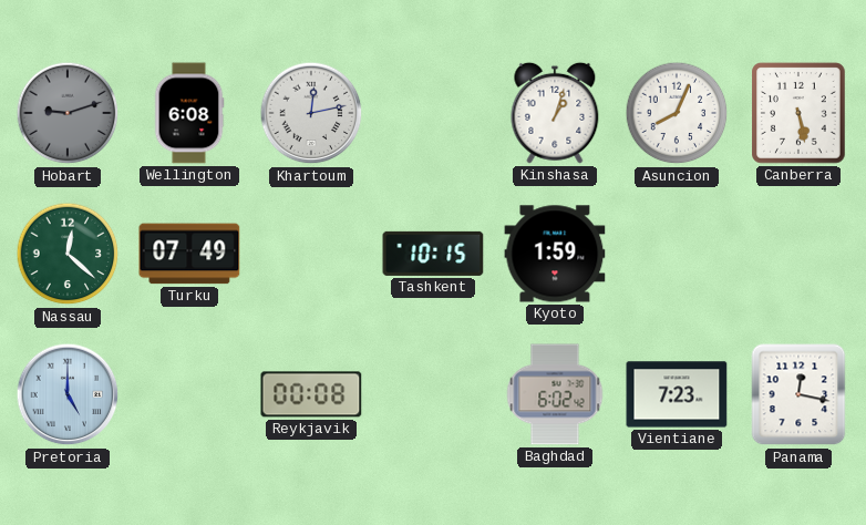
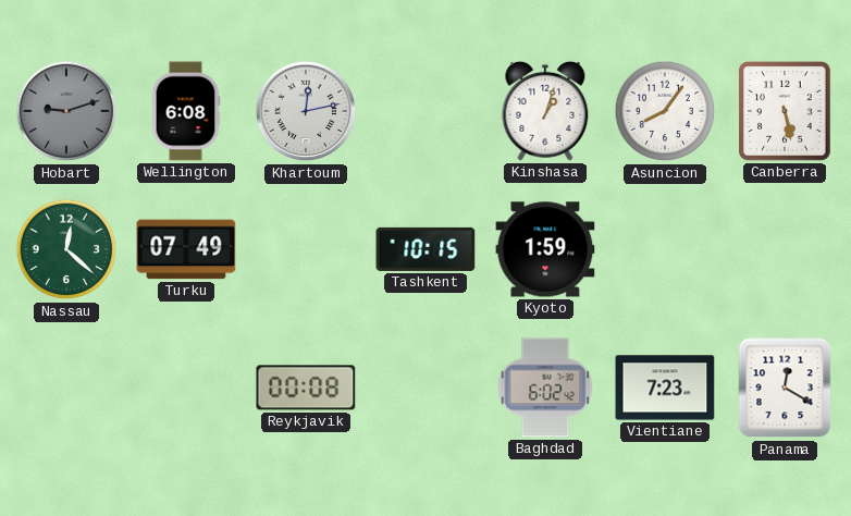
Asuncion: 8:04 -> 8:06 (665, 111)
Pretoria: 5:00 -> none (68, 394)
Panama: 12:17 -> 12:20 (785, 388)
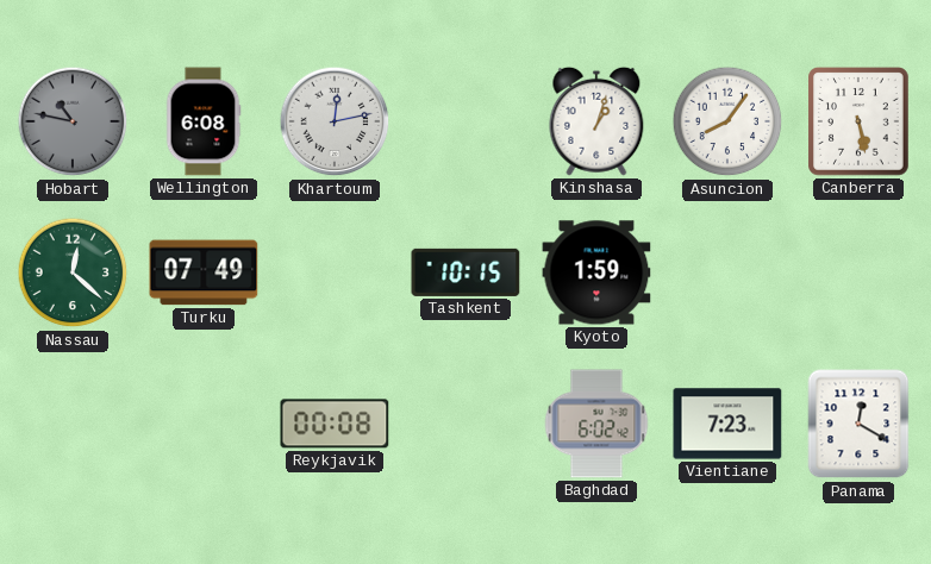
Hobart: 9:12 -> 10:47 (73, 121)
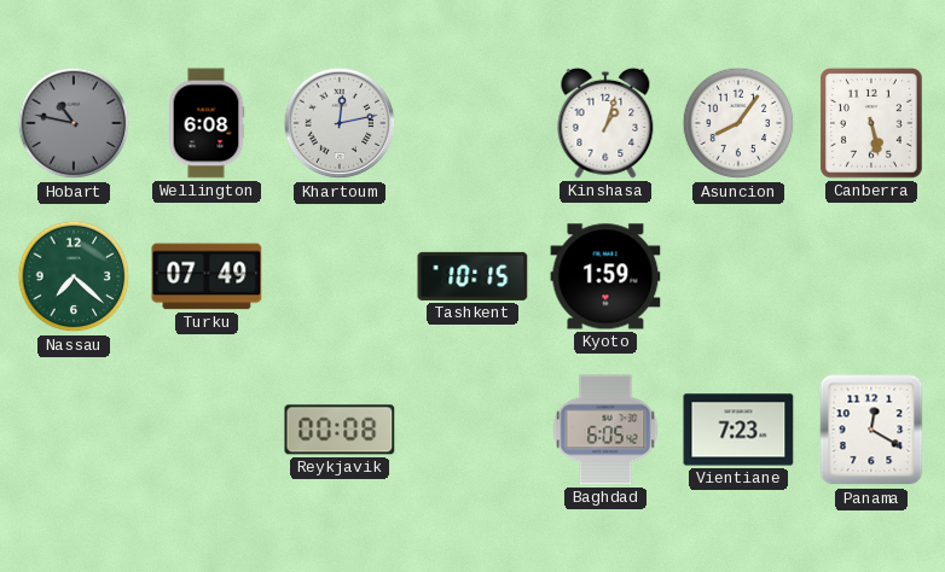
Nassau: 12:22 -> 7:22 (74, 276)
Baghdad: 6:02 -> 6:05 (605, 430)
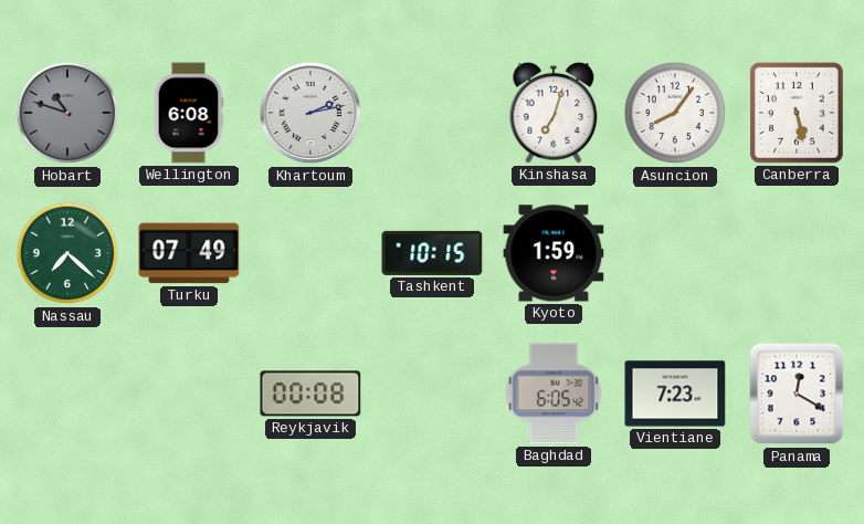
Hobart: 10:47 -> 10:48 (67, 113)
Khartoum: 12:13 -> 2:13 (310, 113)
Kinshasa: 1:03 -> 7:03 (554, 113)
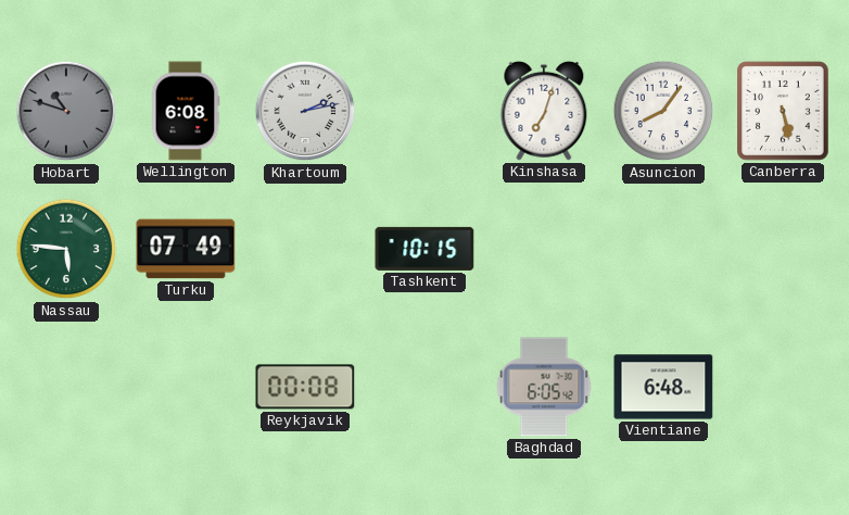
Nassau: 7:22 -> 5:46 (66, 249)
Kyoto: 1:59 -> none (554, 253)
Vientiane: 7:23 -> 6:48 (663, 387)
Panama: 12:20 -> none (797, 394)
